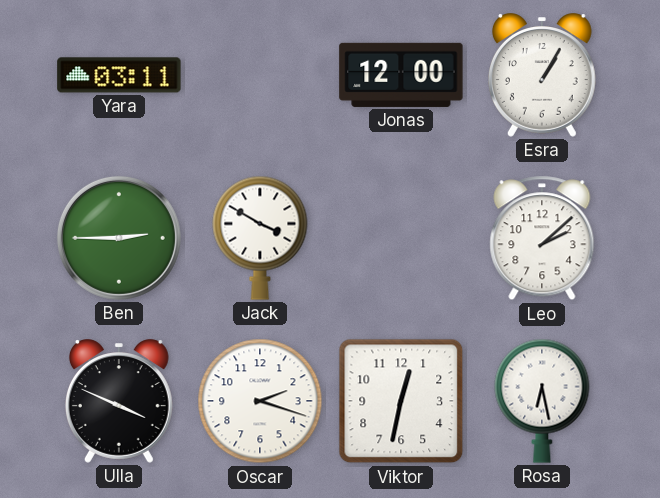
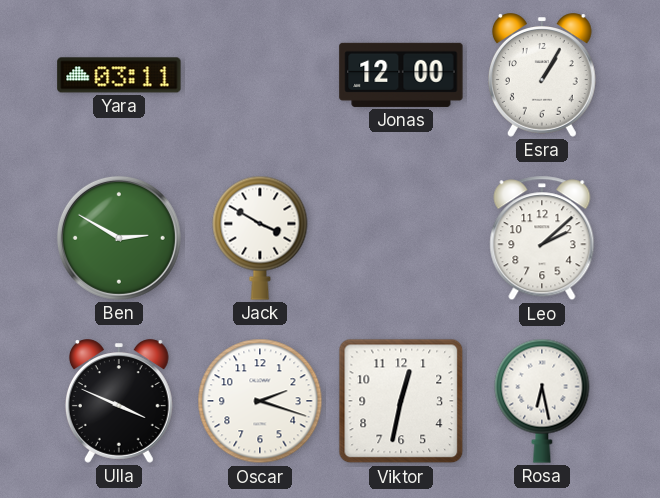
Ben: 2:45 -> 2:50 (119, 238)
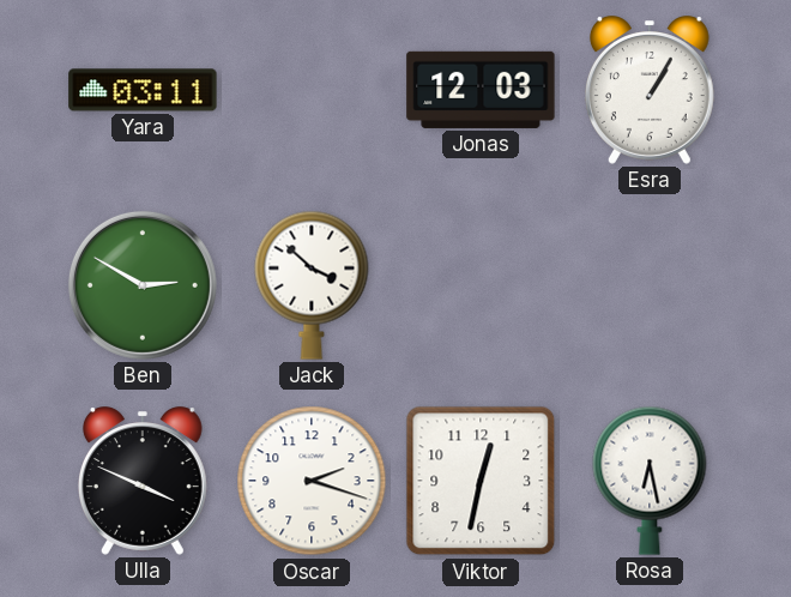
Jonas: 12:00 -> 12:03 (481, 90)
Jack: 3:50 -> 3:52 (312, 285)
Leo: 2:08 -> none (542, 238)
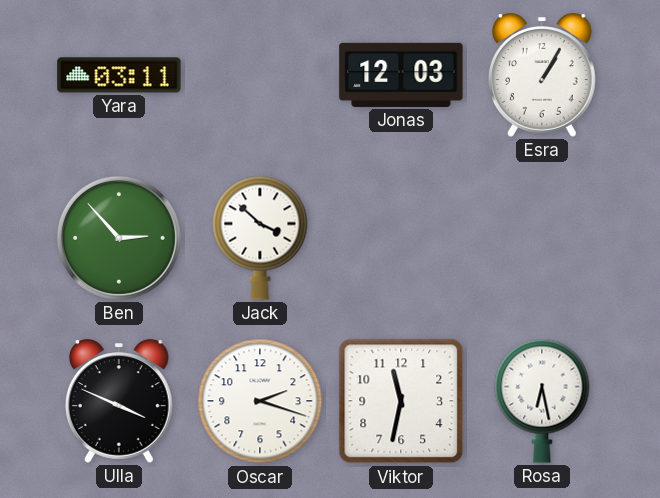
Ben: 2:50 -> 2:53 (119, 238)
Viktor: 12:32 -> 11:32 (401, 401)
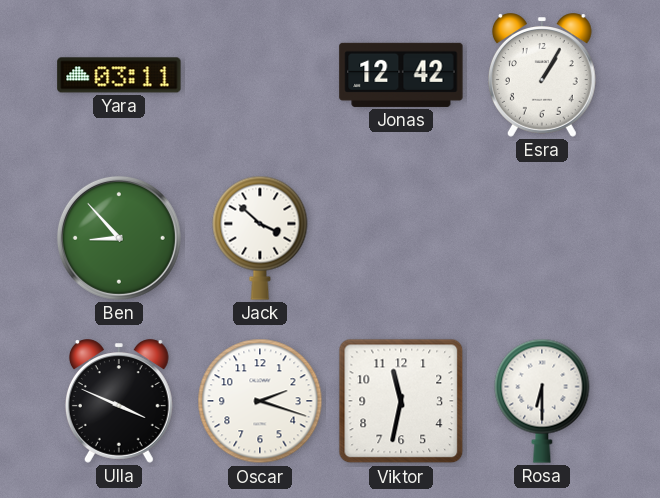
Jonas: 12:03 -> 12:42 (401, 75)
Ben: 2:53 -> 8:53 (119, 238)
Rosa: 6:28 -> 6:30 (542, 401)
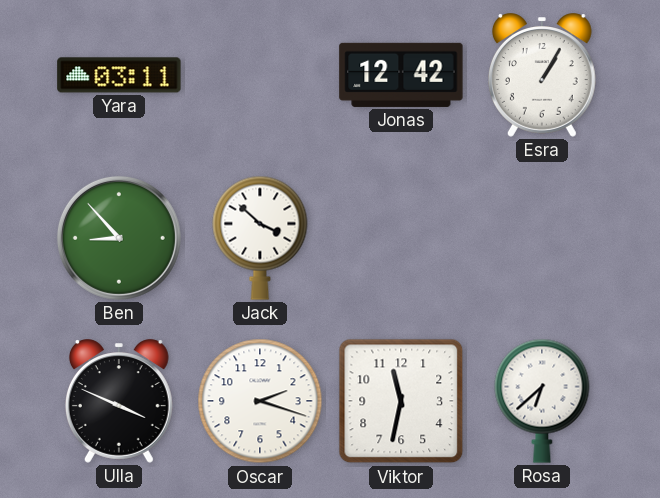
Rosa: 6:30 -> 6:38 (542, 401)
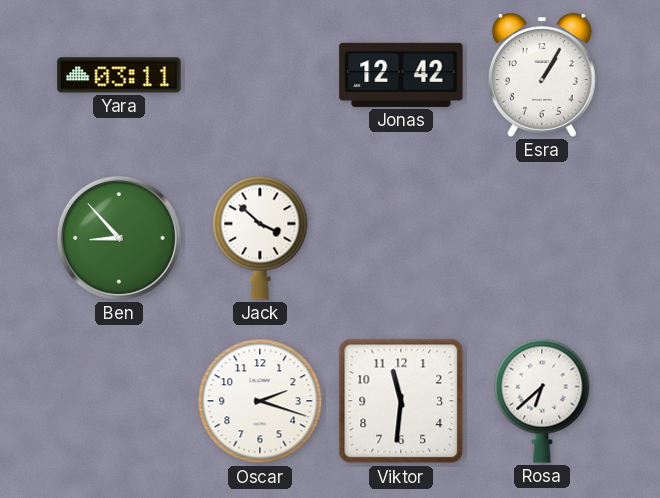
Ulla: 3:49 -> none (119, 401)
Viktor: 11:32 -> 11:31 (401, 401)
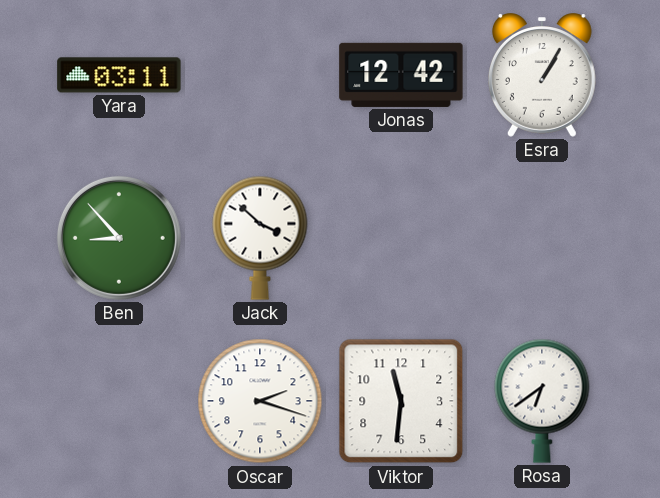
Rosa: 6:38 -> 6:39 (542, 401)
